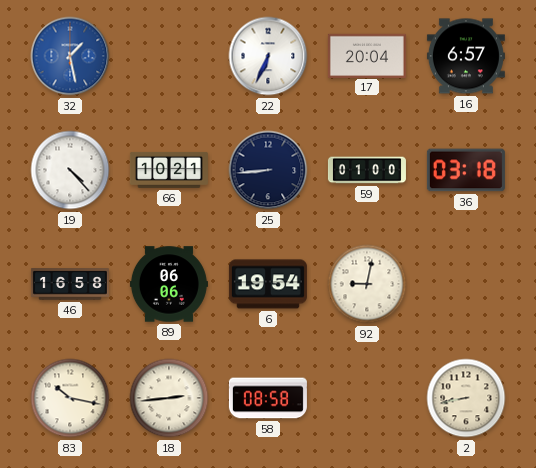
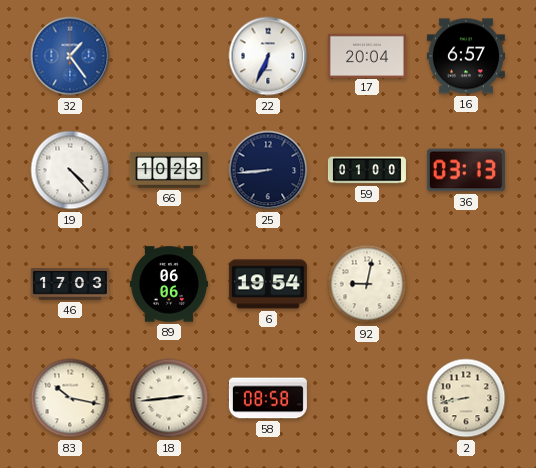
32: 1:28 -> 1:24 (70, 56)
66: 10:21 -> 10:23 (169, 170)
36: 03:18 -> 03:13 (466, 170)
46: 16:58 -> 17:03 (70, 284)
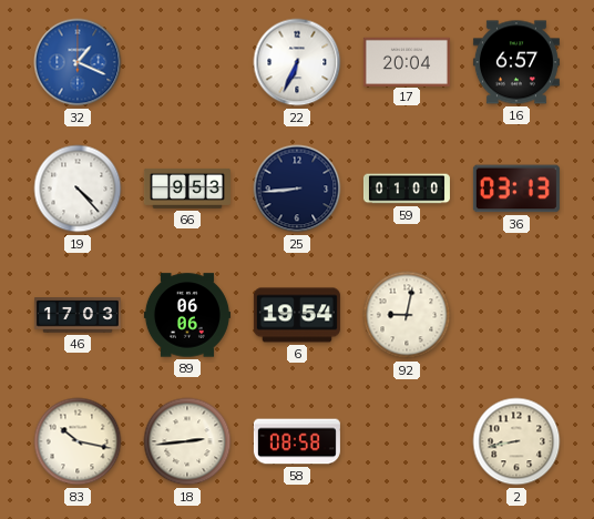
32: 1:24 -> 1:19 (78, 62)
66: 10:23 -> 9:53 (187, 189)
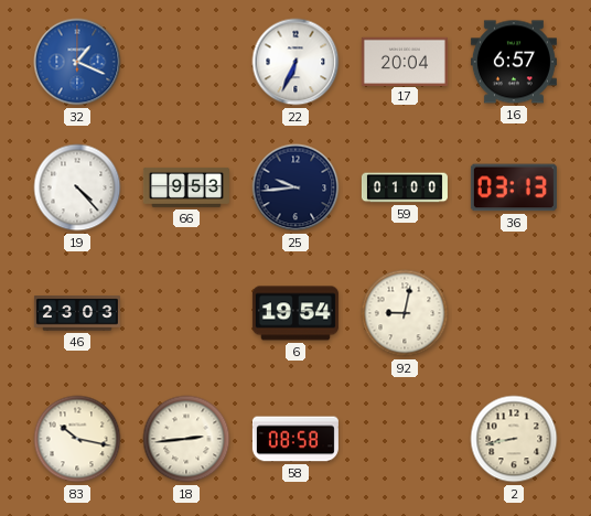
25: 8:44 -> 9:44 (295, 187)
46: 17:03 -> 23:03 (77, 313)
89: 06:06 -> none (187, 315)
